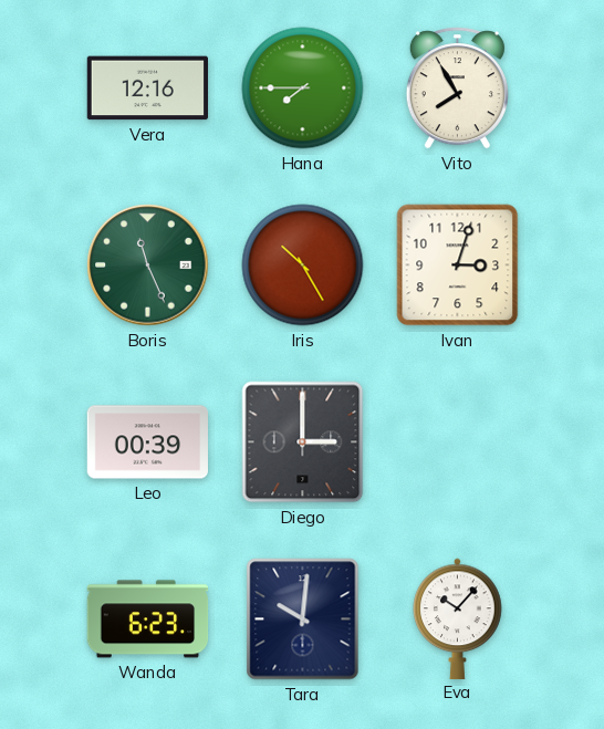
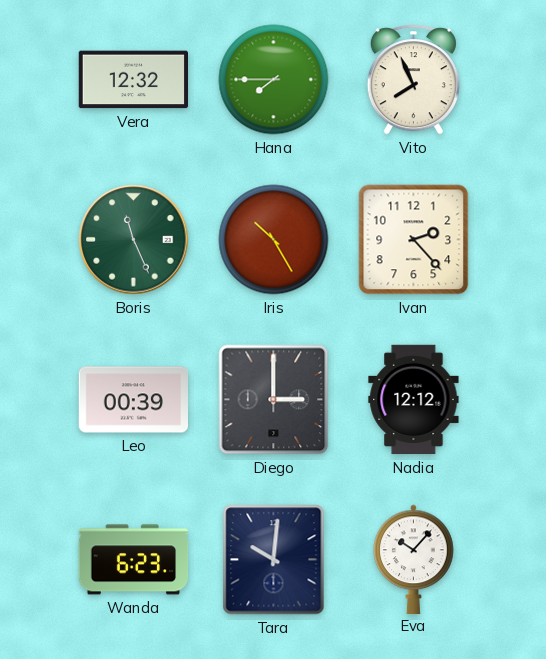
Vera: 12:16 -> 12:32 (133, 80)
Vito: 7:55 -> 7:56 (413, 80)
Ivan: 3:03 -> 2:23 (414, 240)
Nadia: none -> 12:12 (414, 400)
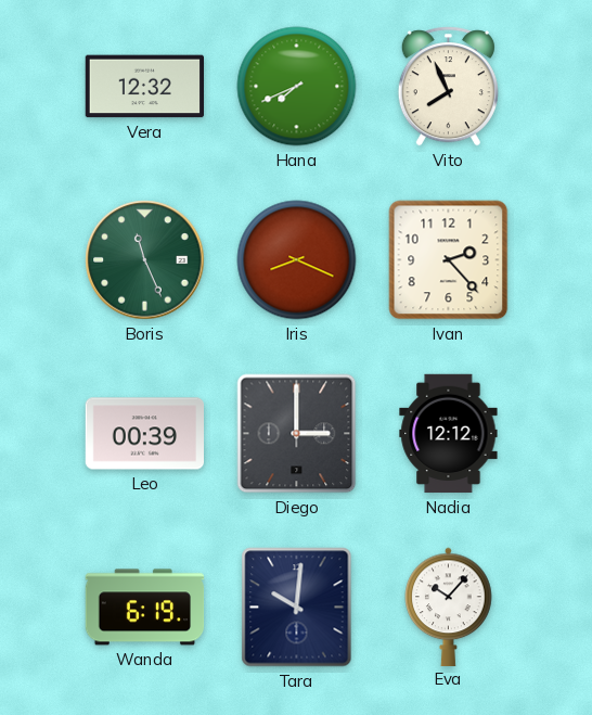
Hana: 7:45 -> 7:41 (297, 87)
Iris: 10:25 -> 8:19 (297, 260)
Wanda: 6:23 -> 6:19 (145, 608)
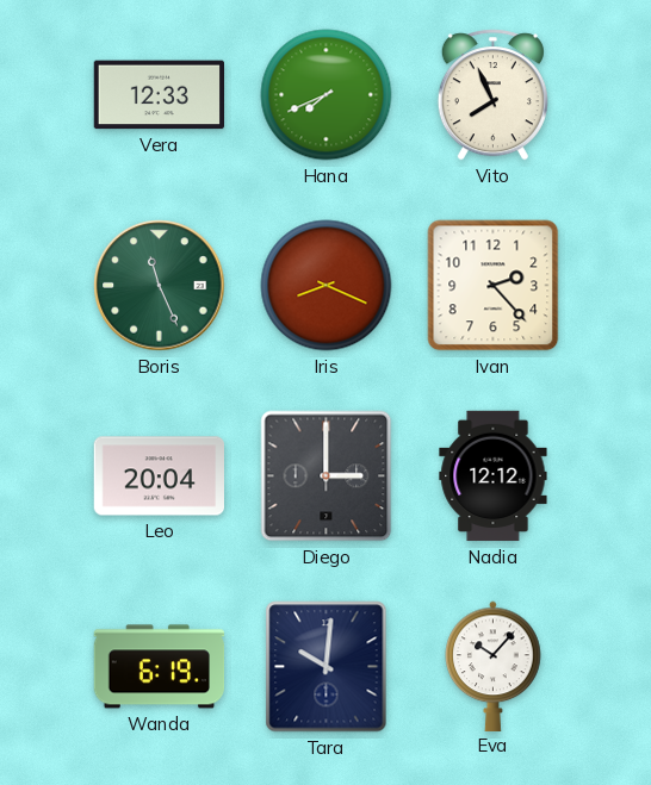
Vera: 12:32 -> 12:33 (159, 95)
Leo: 00:39 -> 20:04 (159, 476)
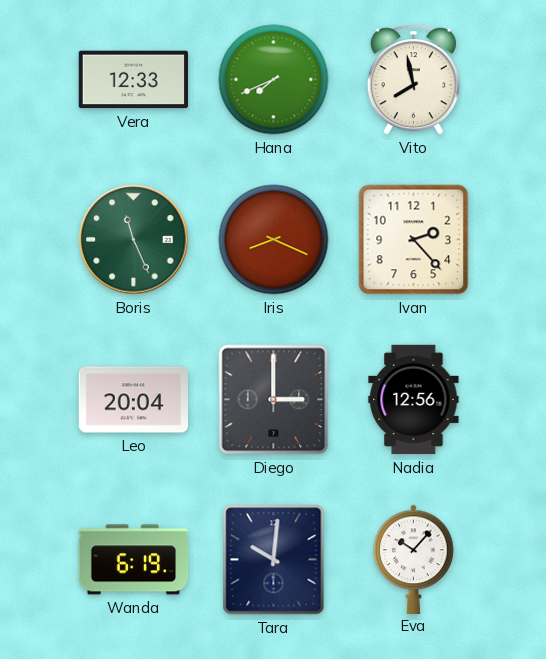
Vito: 7:56 -> 7:58 (413, 80)
Nadia: 12:12 -> 12:56 (414, 400)
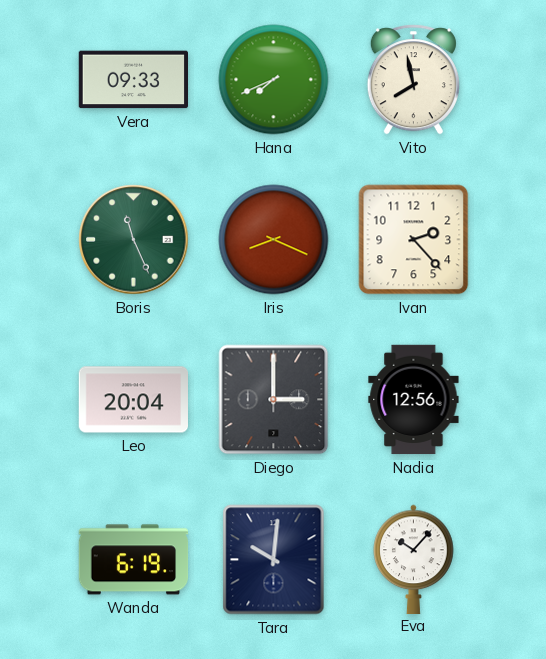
Vera: 12:33 -> 09:33 (133, 80)
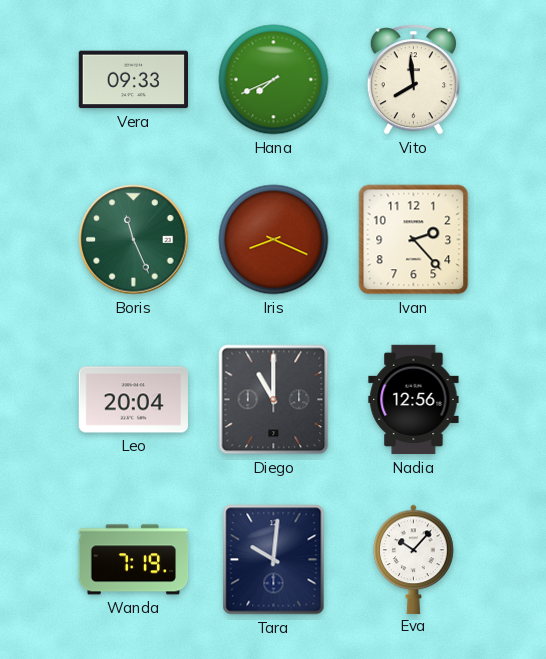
Vito: 7:58 -> 7:59 (413, 80)
Diego: 3:00 -> 11:00 (274, 400)
Wanda: 6:19 -> 7:19 (134, 560)
